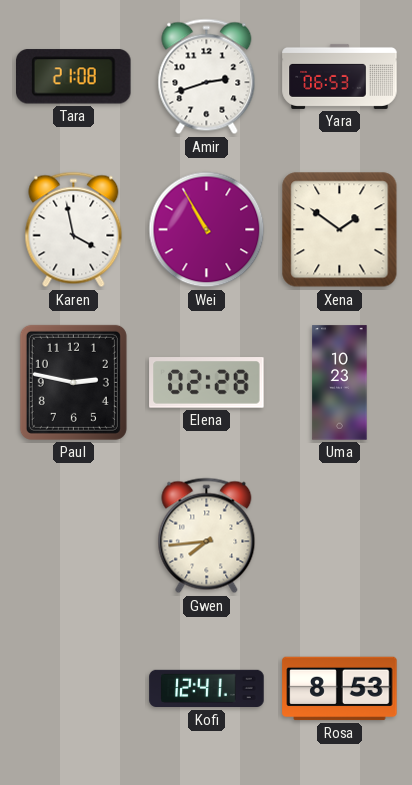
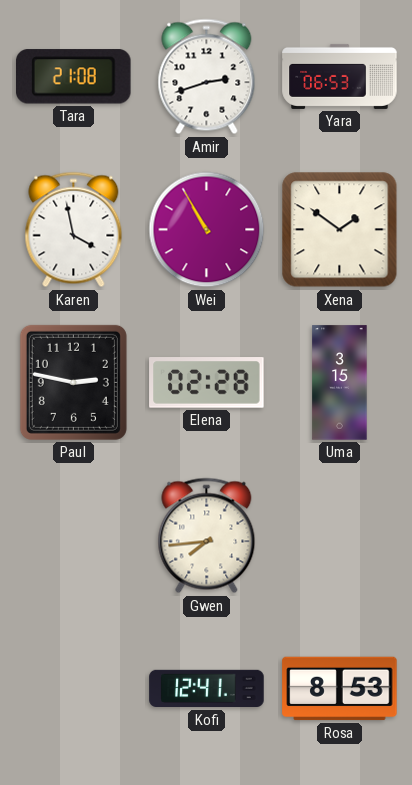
Uma: 10:23 -> 3:15 (340, 383)
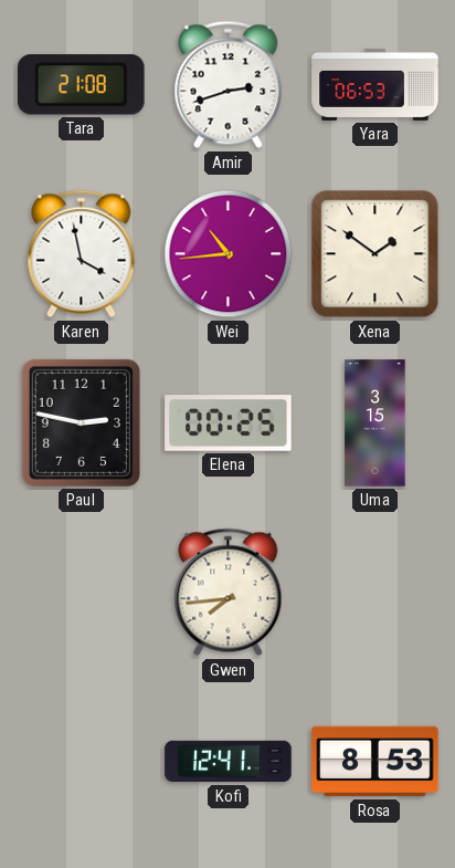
Wei: 10:55 -> 10:44 (229, 254)
Elena: 02:28 -> 00:25 (229, 423)
